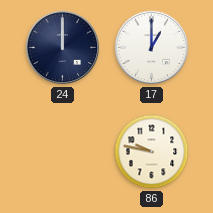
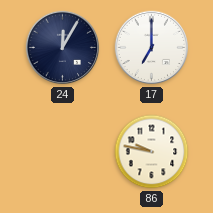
24: 12:00 -> 12:05 (63, 48)
17: 1:00 -> 7:00 (152, 48)
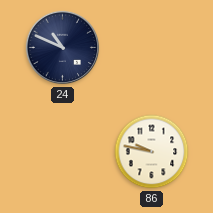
24: 12:05 -> 10:49 (63, 48)
17: 7:00 -> none (152, 48)
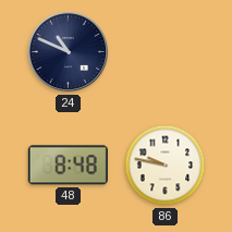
48: none -> 8:48 (68, 166)
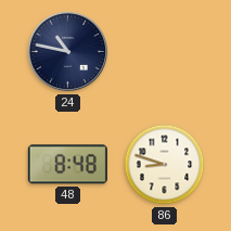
24: 10:49 -> 10:47 (68, 52)
86: 9:47 -> 8:48 (165, 165)
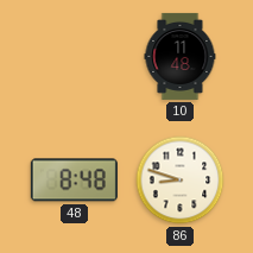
24: 10:47 -> none (68, 52)
10: none -> 11:48 (181, 56)
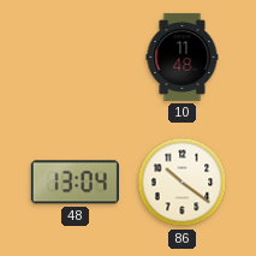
48: 8:48 -> 13:04 (75, 183)
86: 8:48 -> 10:21 (183, 183)
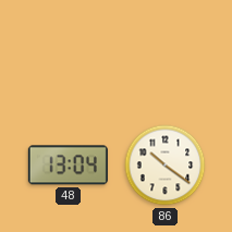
10: 11:48 -> none (183, 56)
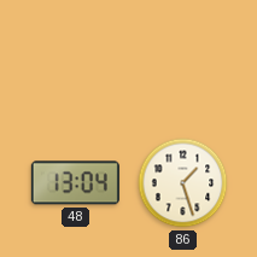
86: 10:21 -> 1:27 (183, 183)
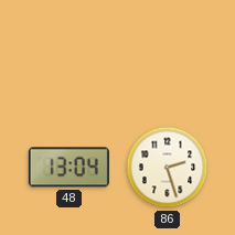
86: 1:27 -> 2:27 (168, 168)
